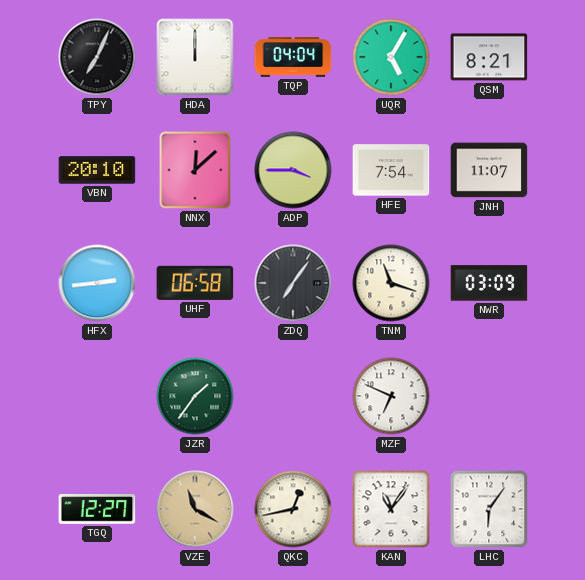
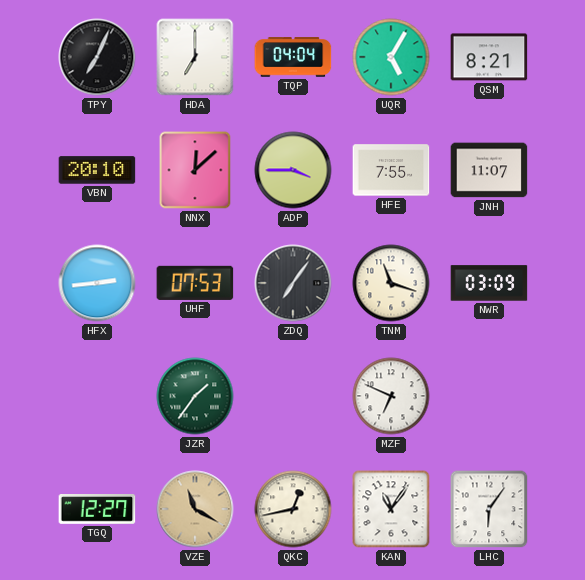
HDA: 12:00 -> 7:00 (195, 57)
HFE: 7:54 -> 7:55 (391, 170)
UHF: 06:58 -> 07:53 (195, 283)
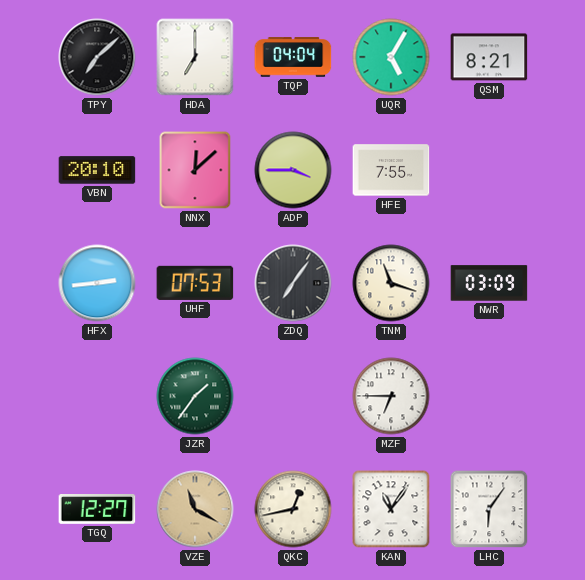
TPY: 7:04 -> 7:08 (97, 57)
JNH: 11:07 -> none (489, 170)
MZF: 6:49 -> 6:45 (391, 396)
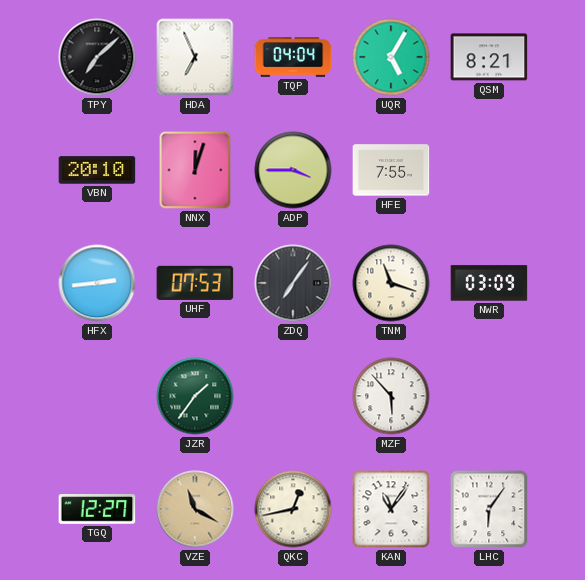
HDA: 7:00 -> 6:56 (195, 57)
NNX: 12:08 -> 12:03 (195, 170)
MZF: 6:45 -> 5:53 (391, 396)
